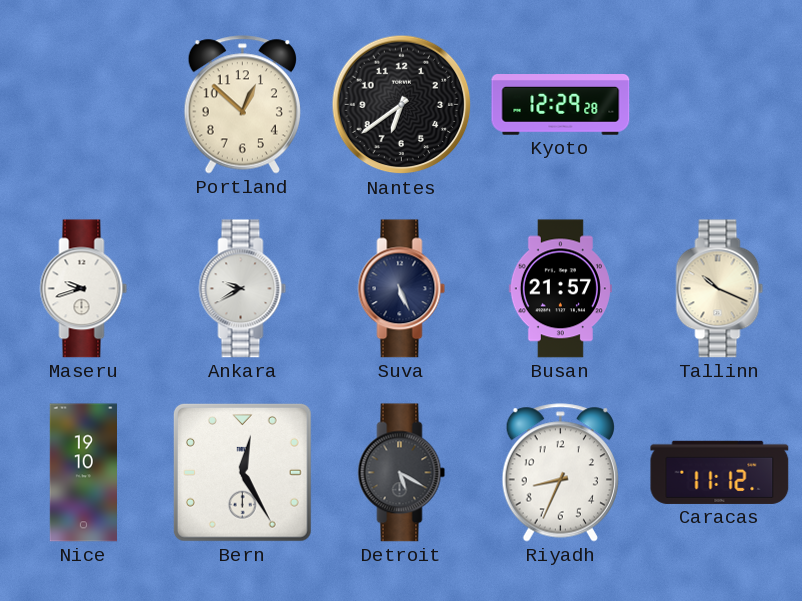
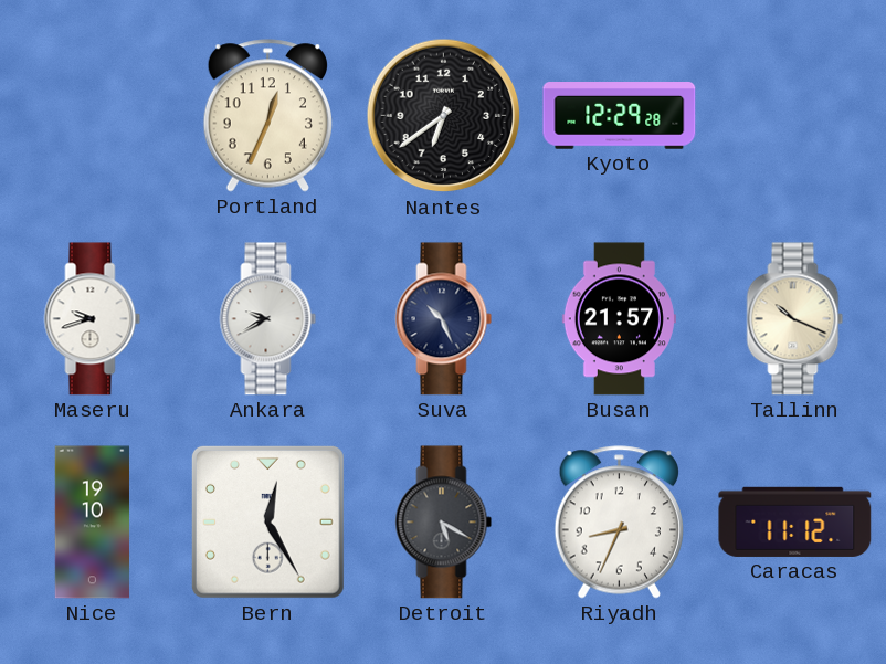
Portland: 12:52 -> 12:34 (267, 116)
Suva: 5:26 -> 10:26 (444, 319)
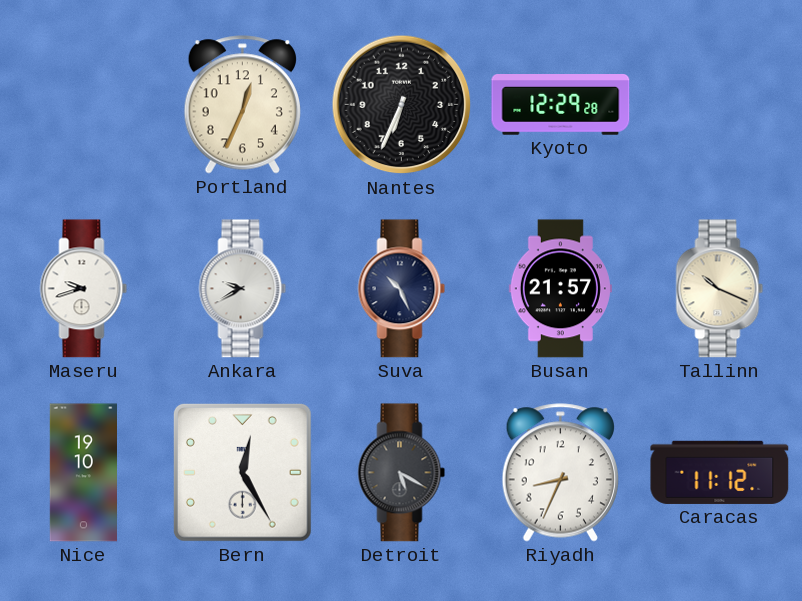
Nantes: 6:39 -> 6:34 (402, 105)
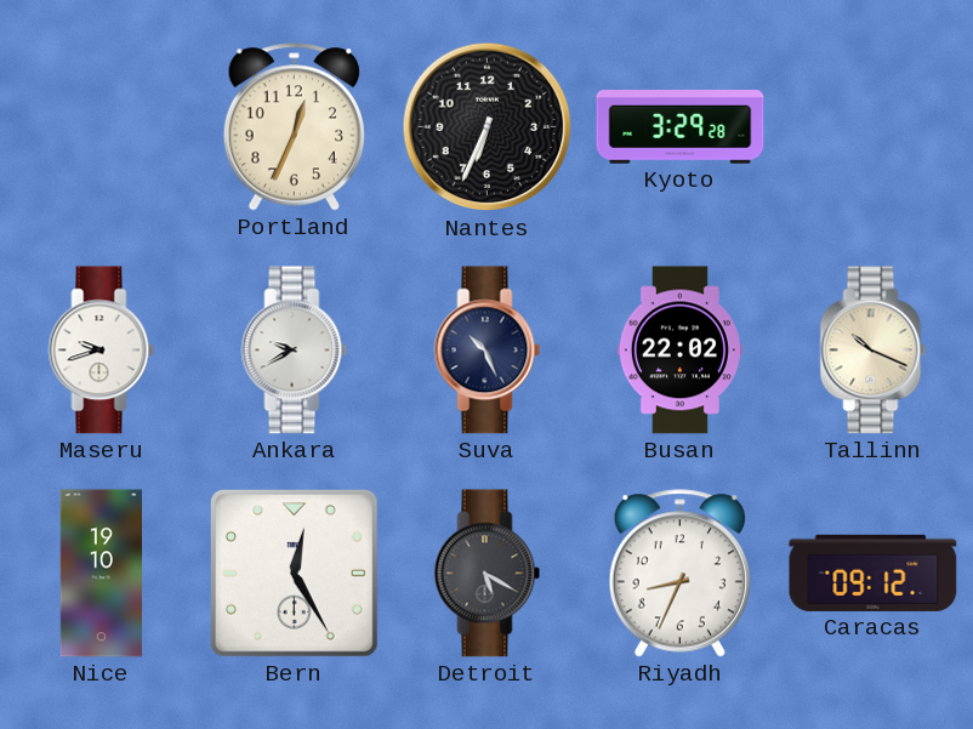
Kyoto: 12:29 -> 3:29 (681, 127)
Busan: 21:57 -> 22:02 (679, 351)
Caracas: 11:12 -> 09:12 (874, 573)
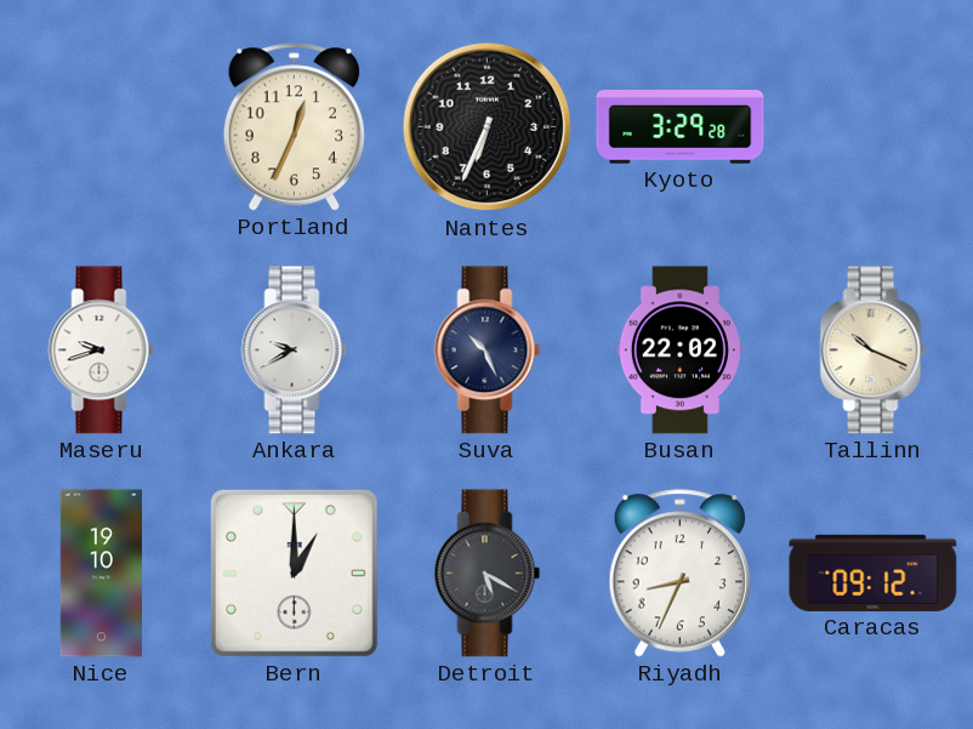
Bern: 12:25 -> 1:00 (294, 573)
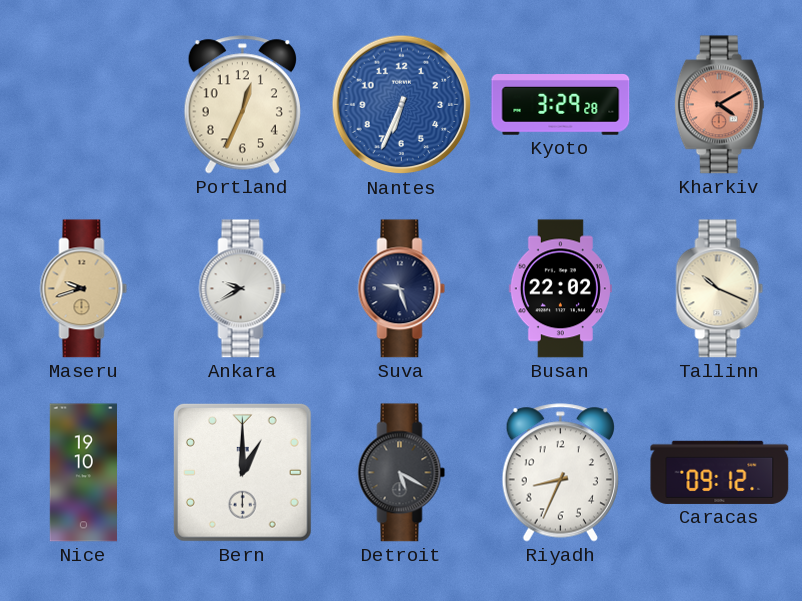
Nantes dial: black -> blue (402, 105)
Kharkiv: none -> 4:10 (719, 105)
Maseru dial: white -> champagne (84, 289)
Suva: 10:26 -> 9:27 (402, 289)
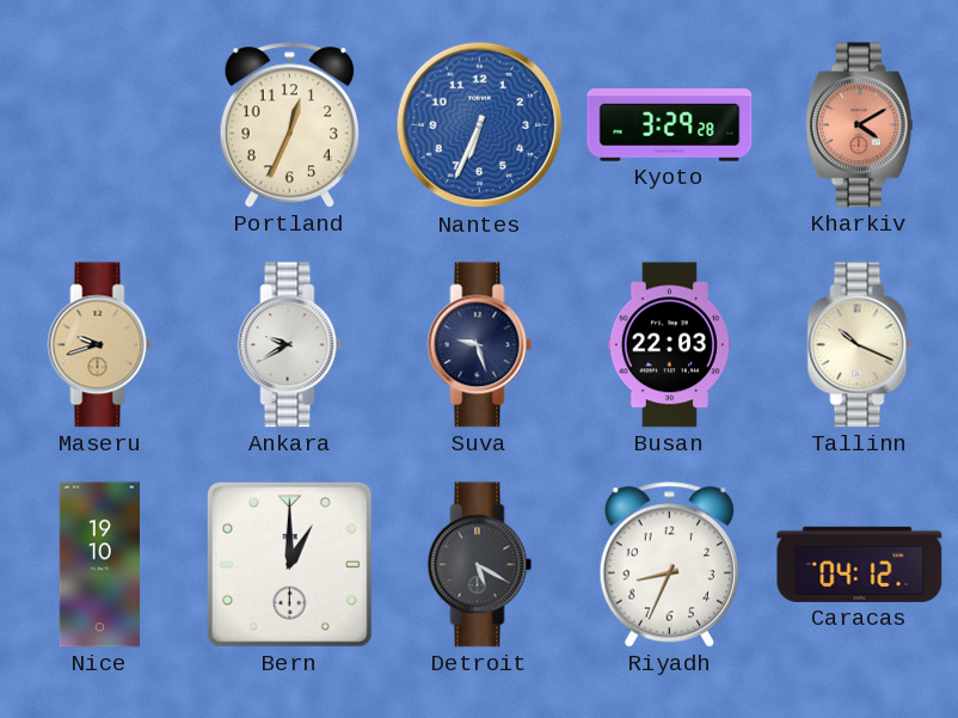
Busan: 22:02 -> 22:03 (669, 345)
Caracas: 09:12 -> 04:12 (860, 564)
